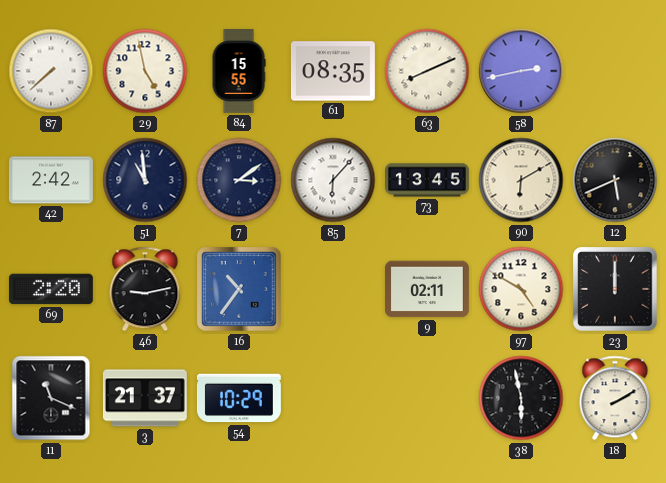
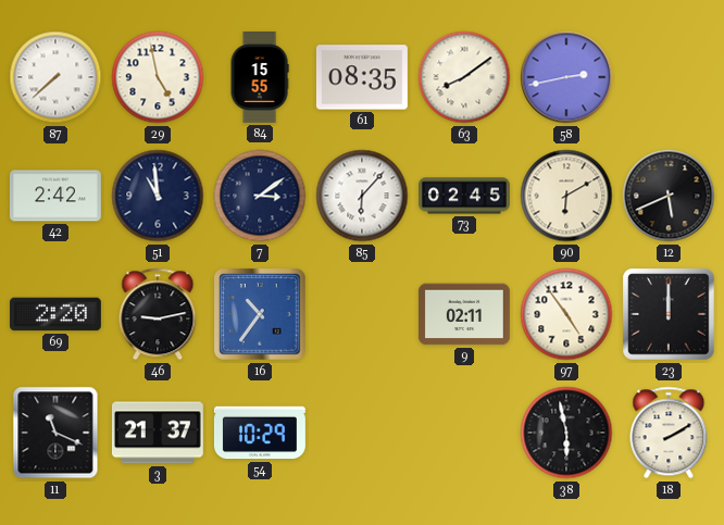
63: 8:11 -> 8:09 (464, 77)
73: 13:45 -> 02:45 (465, 196)
97: 4:50 -> 4:54 (566, 314)
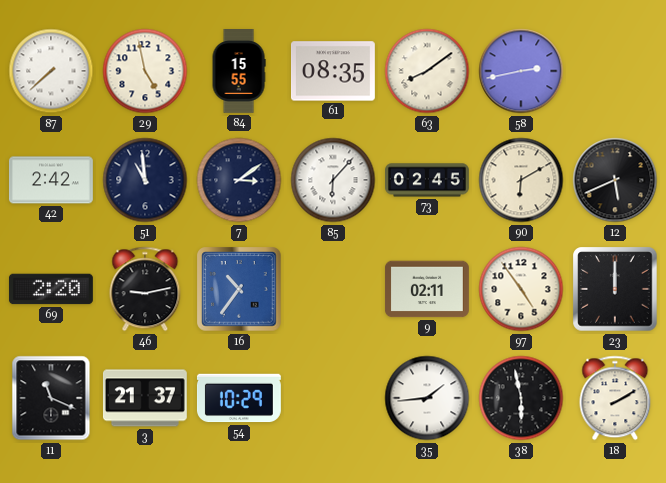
35: none -> 1:44 (427, 398)
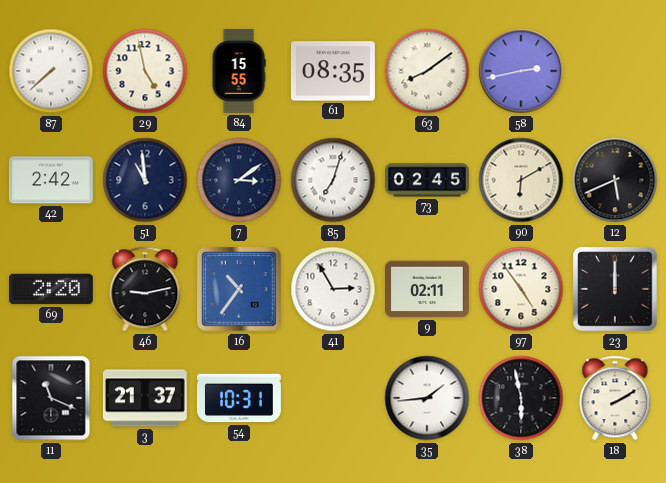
85: 6:07 -> 7:03 (333, 180)
41: none -> 2:55 (333, 289)
54: 10:29 -> 10:31 (239, 398)
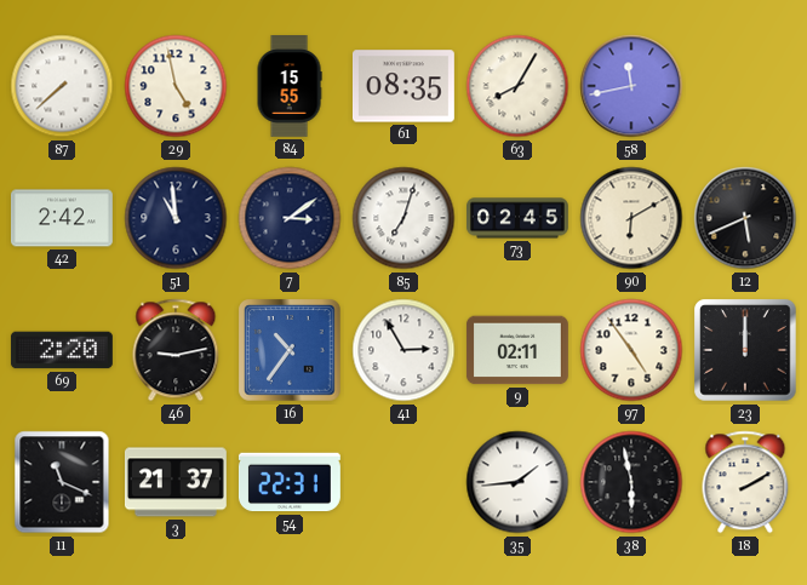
63: 8:09 -> 8:05 (517, 86)
58: 2:43 -> 11:43 (631, 86)
54: 10:31 -> 22:31 (290, 482)
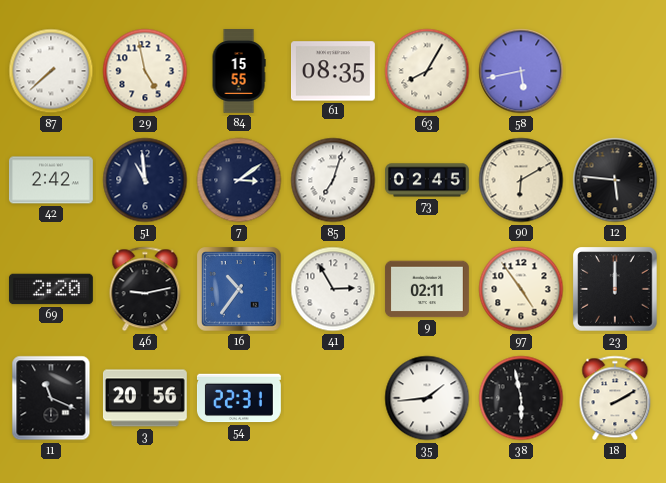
58: 11:43 -> 5:43 (521, 71)
12: 5:41 -> 5:46 (615, 180)
3: 21:37 -> 20:56 (145, 398)
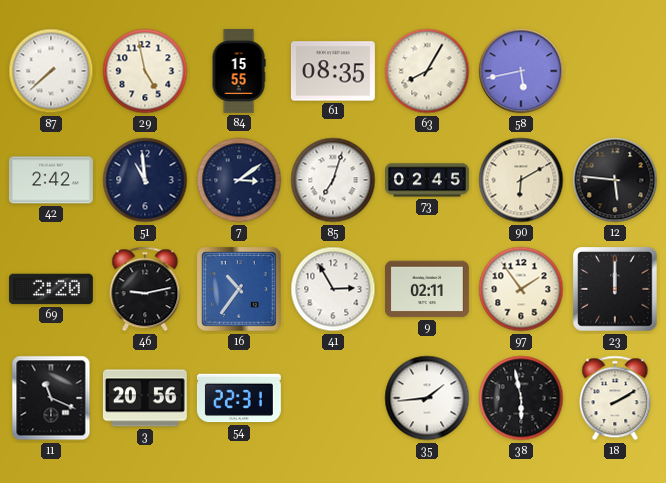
97: 4:54 -> 1:54 (521, 289)
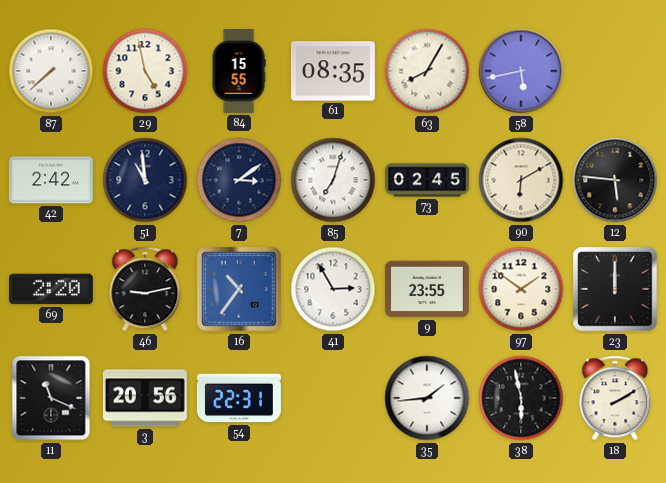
9: 02:11 -> 23:55 (427, 289)
97: 1:54 -> 1:51 (521, 289)
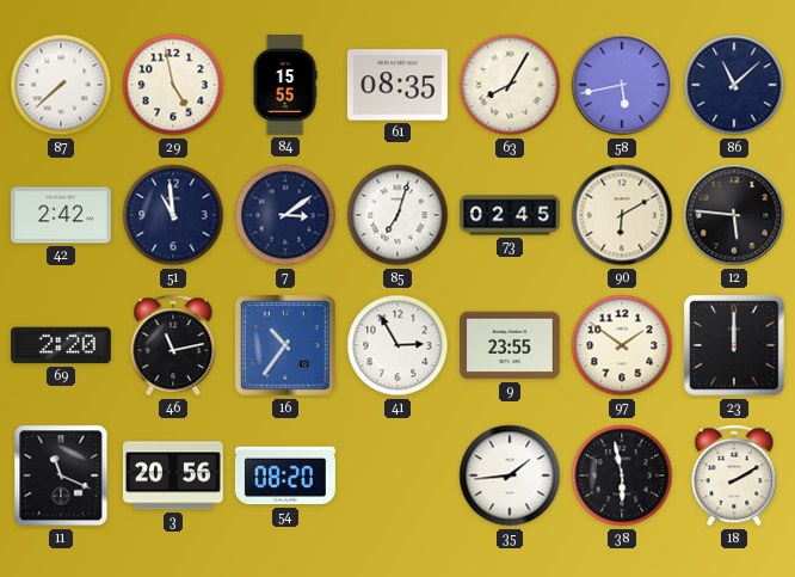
86: none -> 11:08 (734, 85)
46: 9:13 -> 11:13 (173, 345)
54: 22:31 -> 08:20 (285, 475)
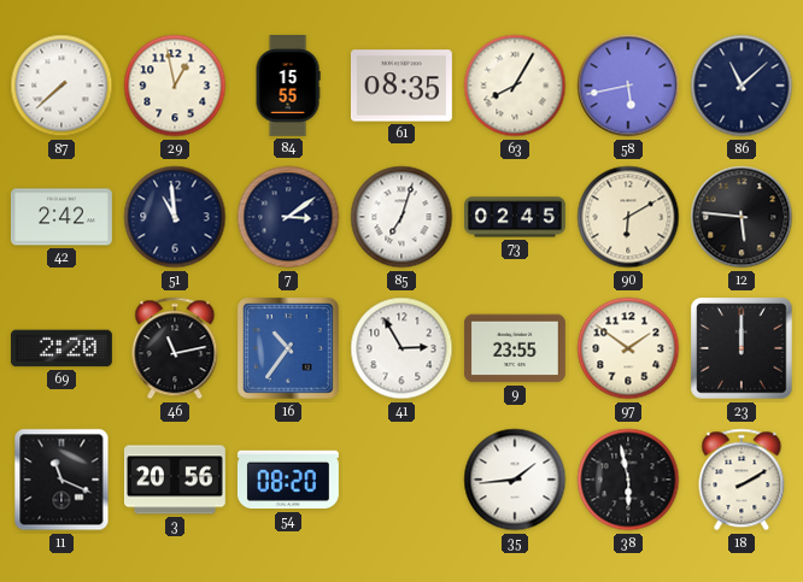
29: 4:58 -> 12:58 (175, 86)
